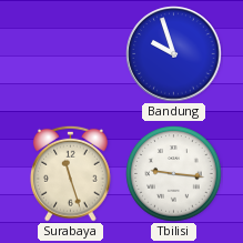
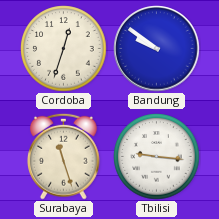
Cordoba: none -> 12:33 (64, 49)
Bandung: 9:57 -> 9:51 (157, 49)
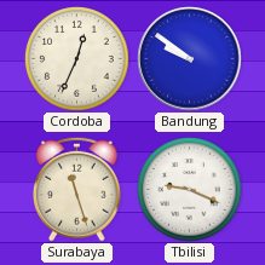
Cordoba: 12:33 -> 12:34 (77, 59)
Tbilisi: 9:16 -> 9:19 (190, 190)
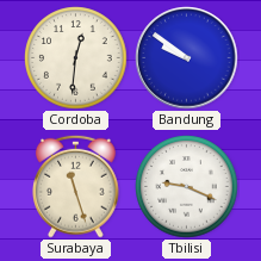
Cordoba: 12:34 -> 12:31 (76, 58)
